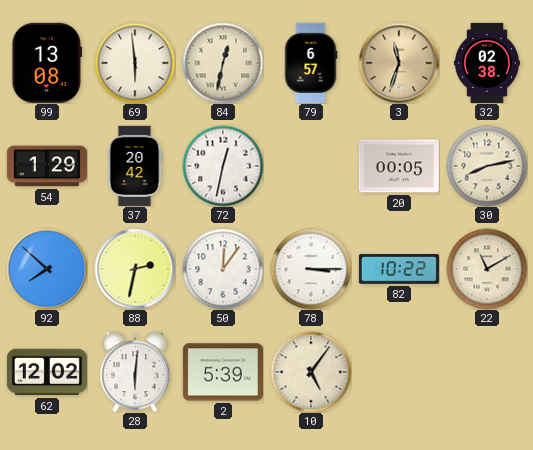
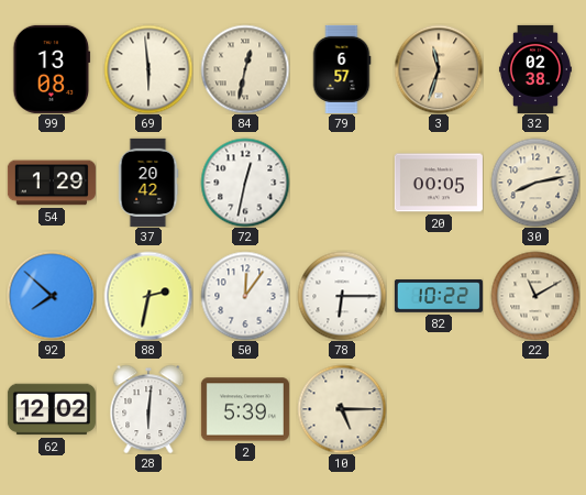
78: 3:15 -> 6:15 (342, 296)
10: 5:06 -> 5:15 (342, 409)
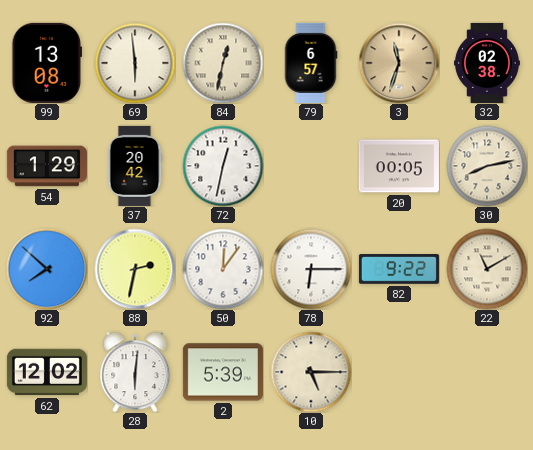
82: 10:22 -> 9:22 (399, 269)
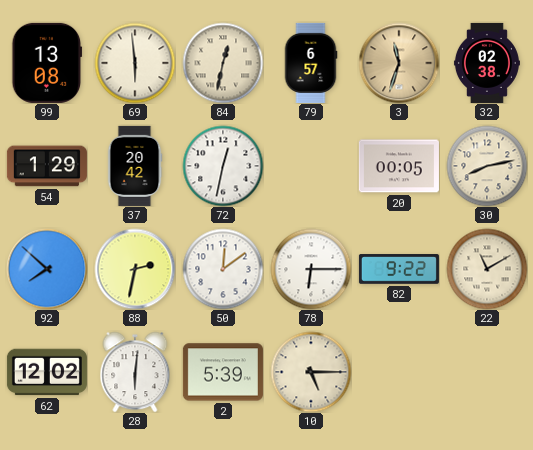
50: 12:06 -> 12:09 (223, 269)
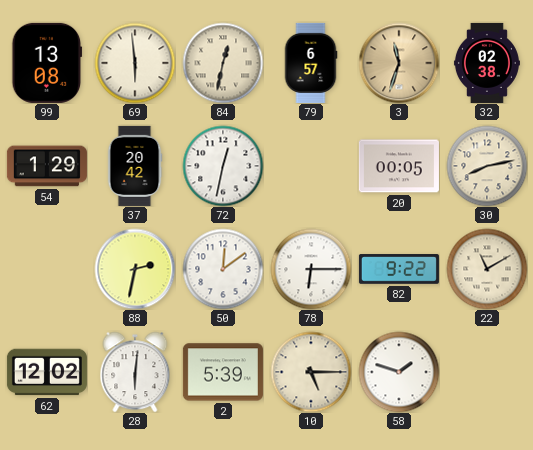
92: 7:52 -> none (47, 269)
58: none -> 1:48 (399, 372)
